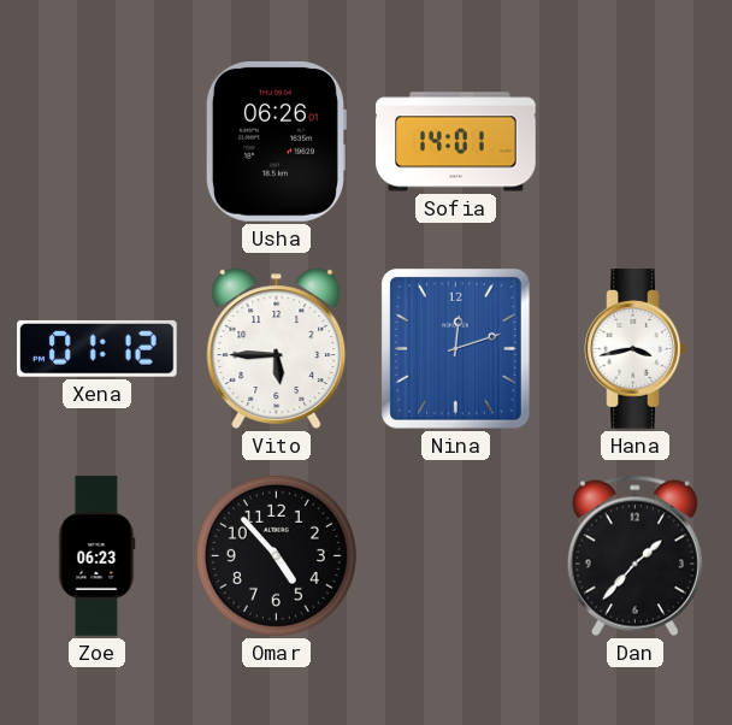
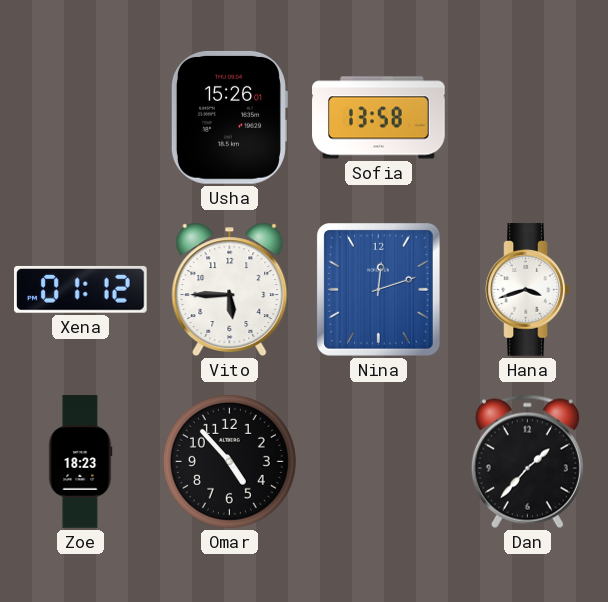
Usha: 06:26 -> 15:26 (229, 117)
Sofia: 14:01 -> 13:58 (379, 118)
Hana: 3:43 -> 3:42 (528, 290)
Zoe: 06:23 -> 18:23 (80, 462)
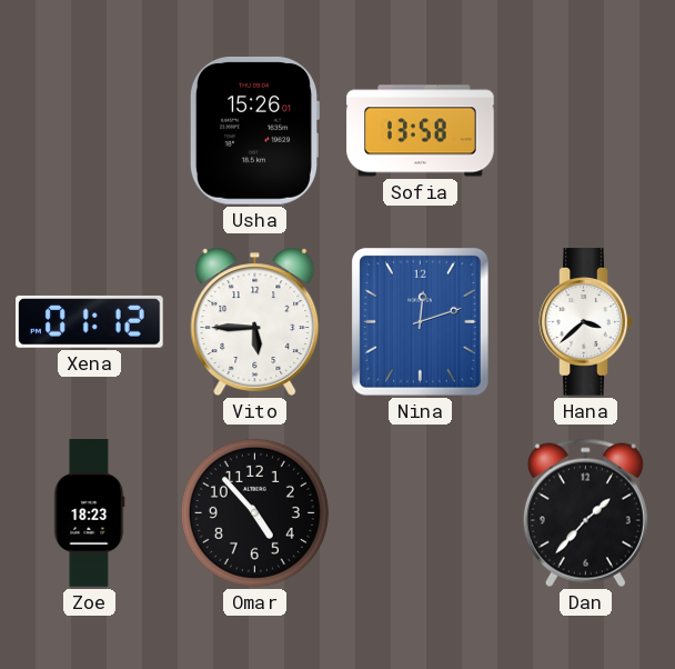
Hana: 3:42 -> 3:38 (586, 322)
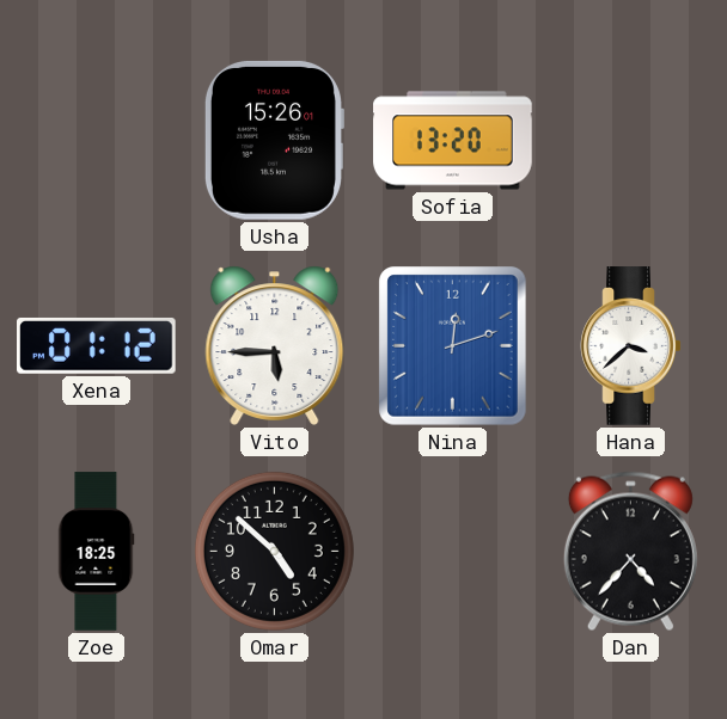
Sofia: 13:58 -> 13:20 (453, 141)
Zoe: 18:23 -> 18:25 (96, 552)
Omar: 4:53 -> 4:52 (274, 551)
Dan: 1:37 -> 4:37 (630, 552)
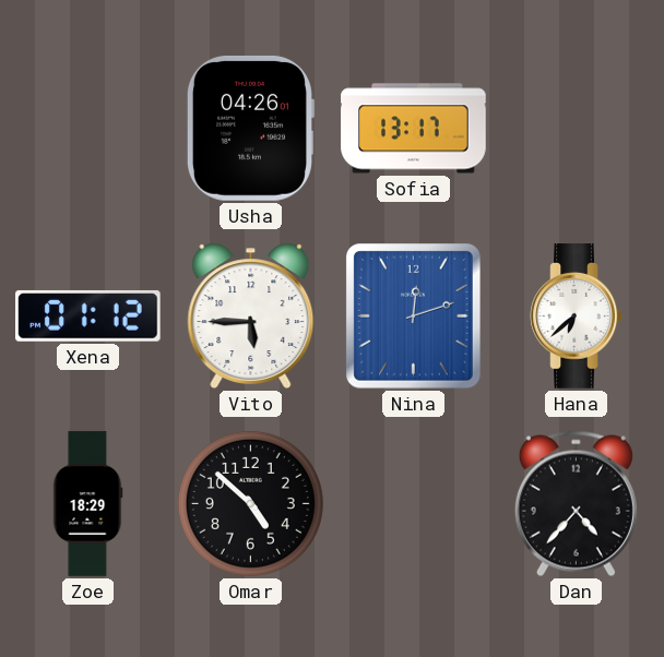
Usha: 15:26 -> 04:26 (250, 128)
Sofia: 13:20 -> 13:17 (414, 129)
Hana: 3:38 -> 6:38 (577, 316)
Zoe: 18:25 -> 18:29 (87, 504)
